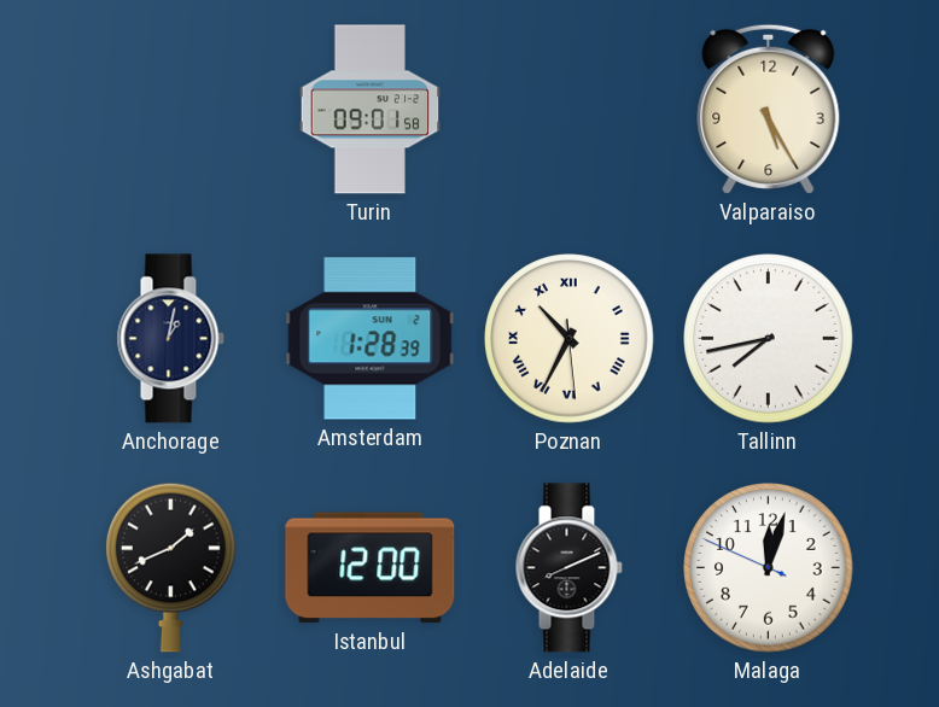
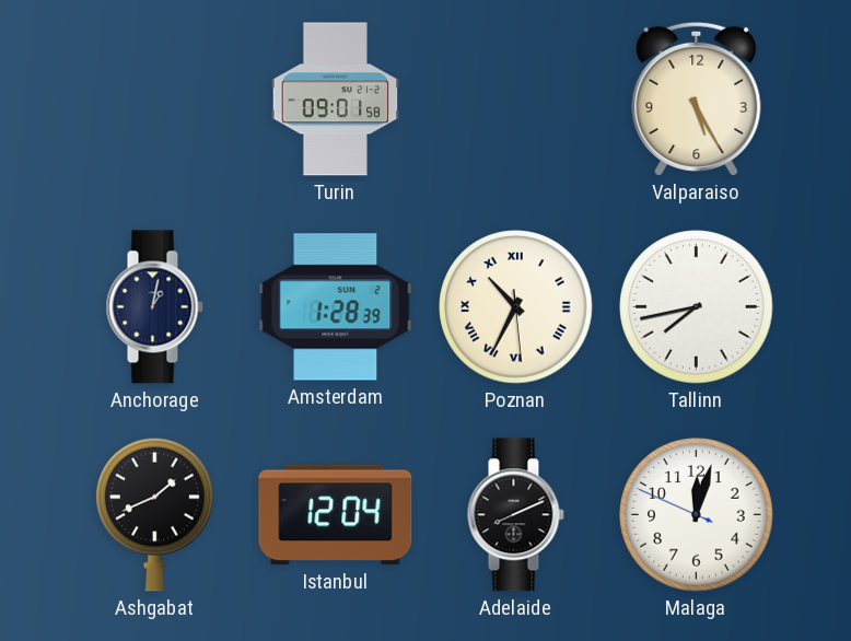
Istanbul: 12:00 -> 12:04 (336, 515)
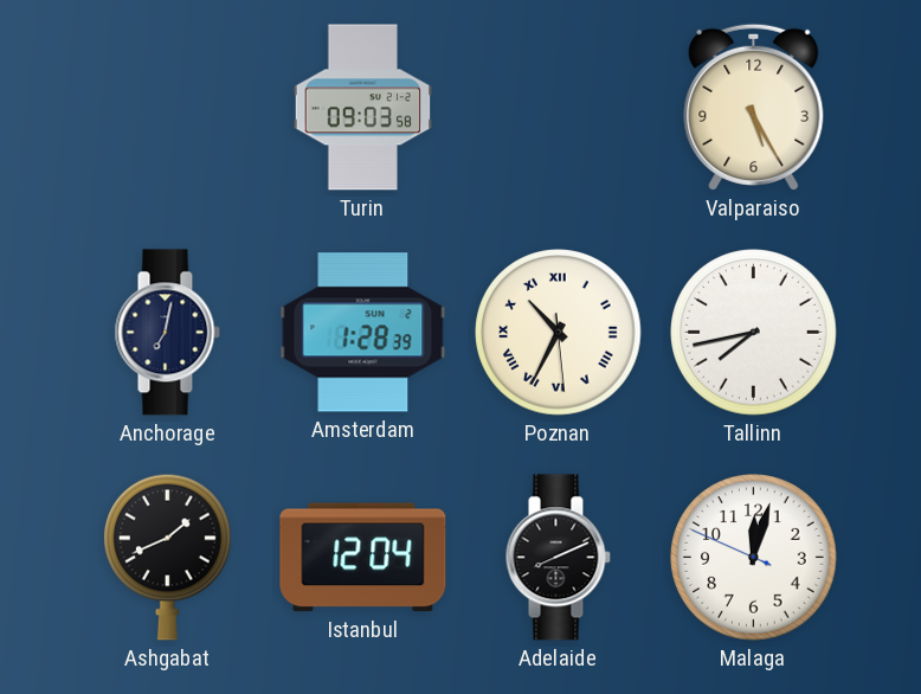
Turin: 09:01 -> 09:03 (363, 108)
Anchorage: 1:02 -> 7:02 (167, 333)
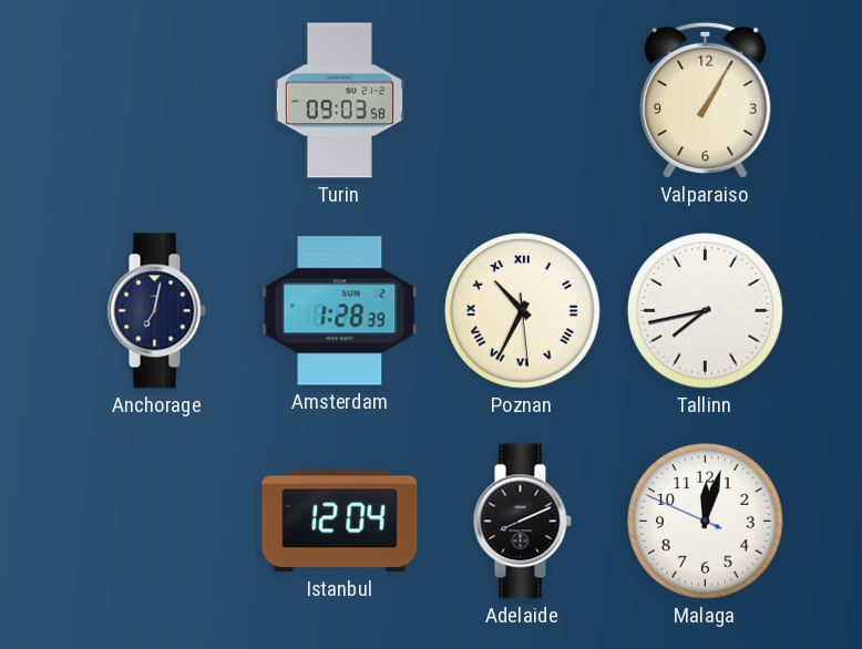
Valparaiso: 5:25 -> 1:05 (706, 100)
Ashgabat: 1:41 -> none (168, 557)
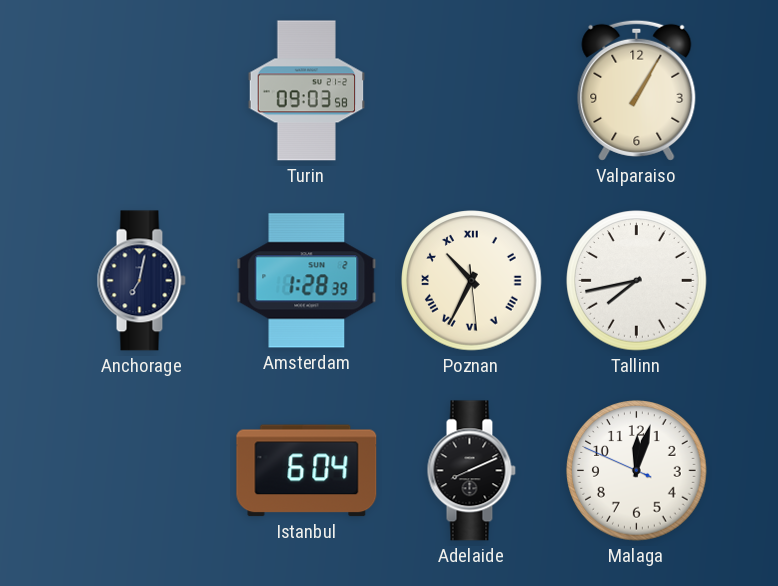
Istanbul: 12:04 -> 6:04 (307, 471)
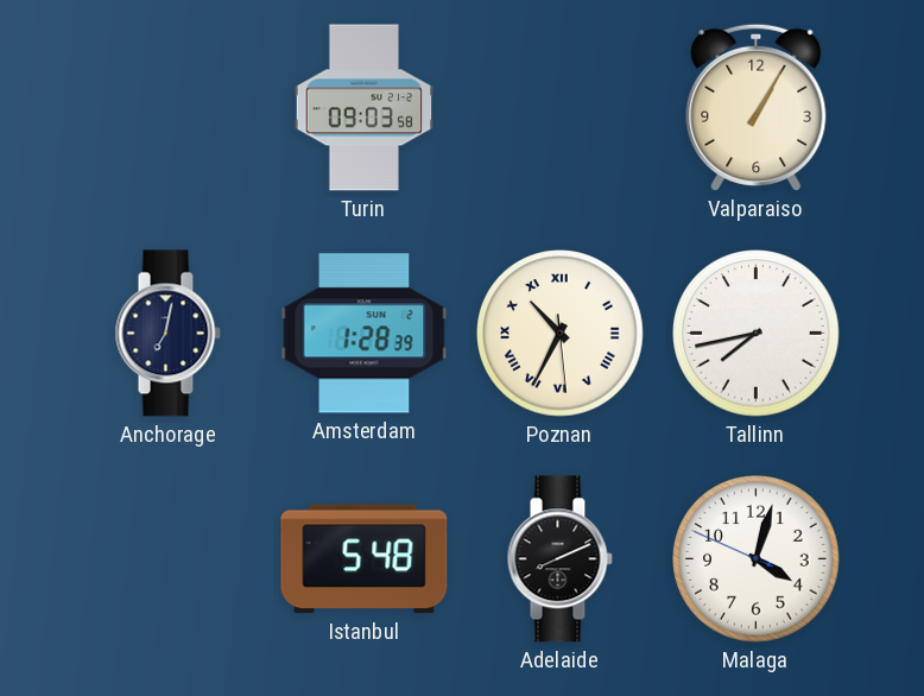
Istanbul: 6:04 -> 5:48 (365, 559)
Malaga: 12:02 -> 4:02 (757, 559)
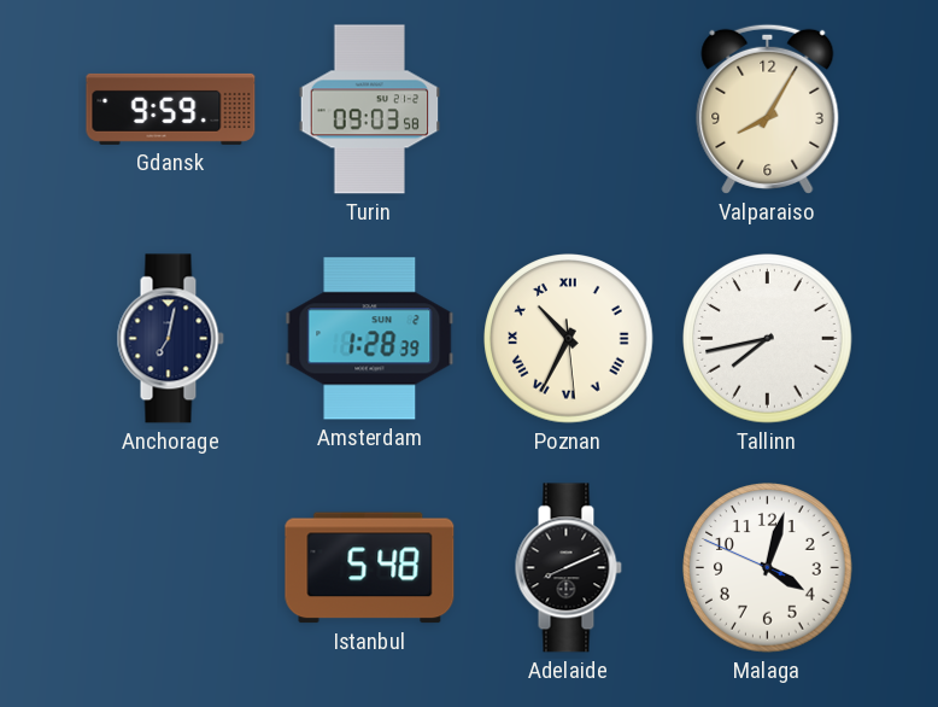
Gdansk: none -> 9:59 (171, 109)
Valparaiso: 1:05 -> 8:05 (768, 109)
